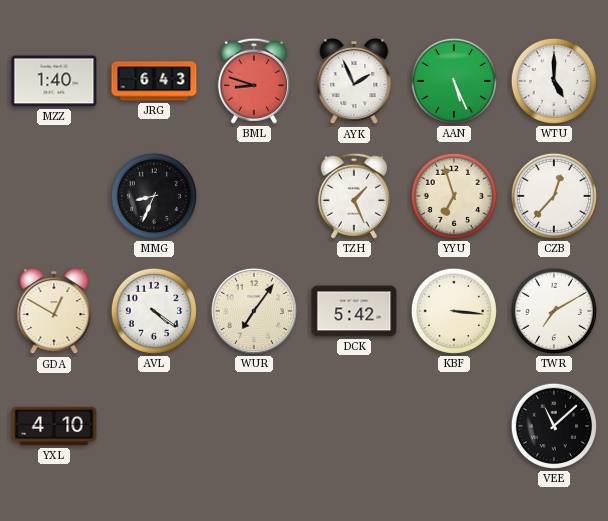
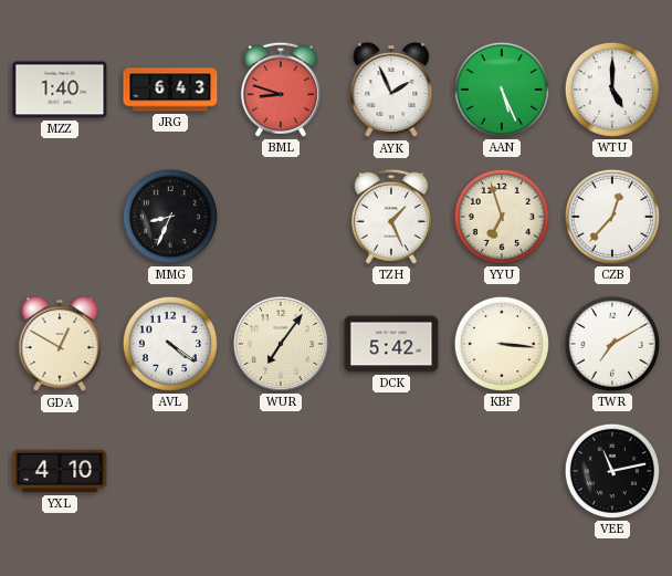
VEE: 11:08 -> 11:13 (612, 471)
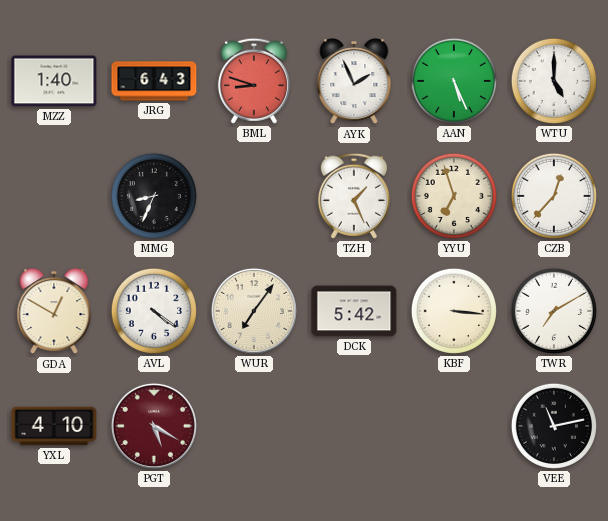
PGT: none -> 5:20 (154, 426)
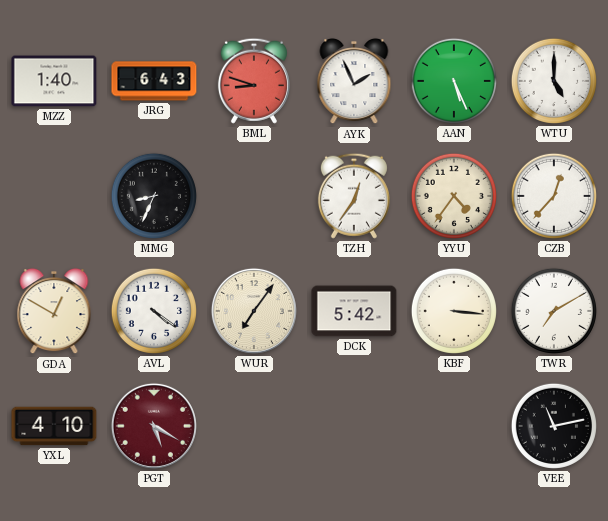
TZH: 1:26 -> 12:36 (354, 196)
YYU: 6:57 -> 4:36 (454, 196)
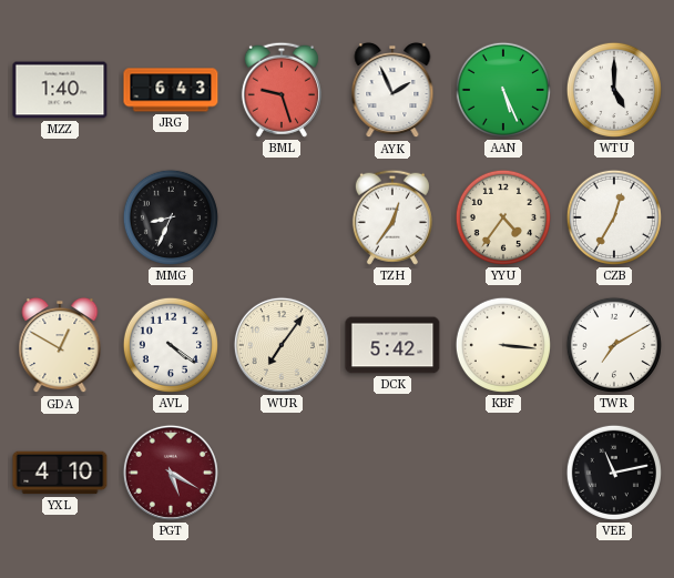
BML: 8:48 -> 9:27 (282, 90)
CZB: 12:37 -> 12:35 (614, 217)
